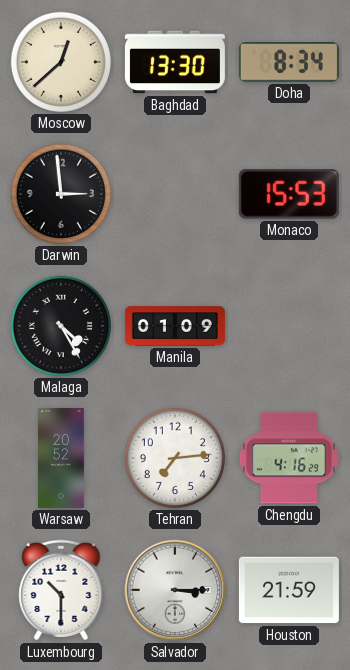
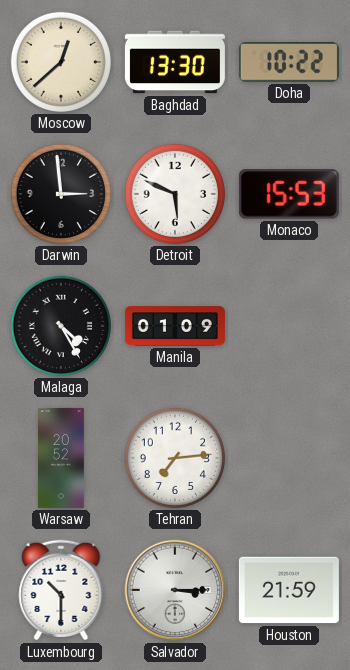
Doha: 8:34 -> 10:22 (289, 63)
Detroit: none -> 5:49 (175, 194)
Chengdu: 4:16 -> none (289, 458)
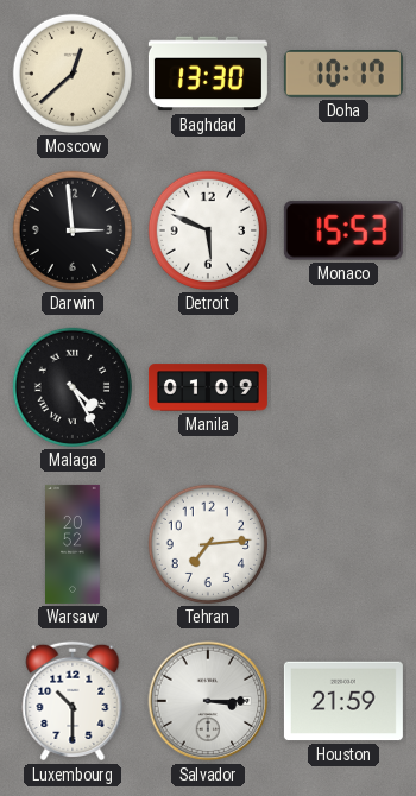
Doha: 10:22 -> 10:17 (343, 75)
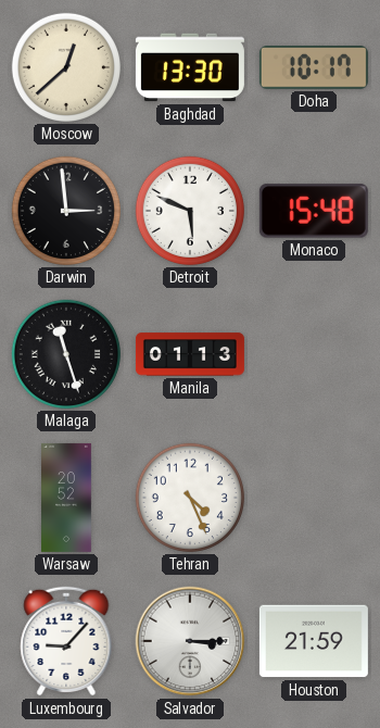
Monaco: 15:53 -> 15:48 (314, 211)
Malaga: 4:25 -> 11:27 (66, 354)
Manila: 01:09 -> 01:13 (190, 354)
Tehran: 7:14 -> 4:26 (190, 498)
Luxembourg: 10:30 -> 9:07 (66, 641)
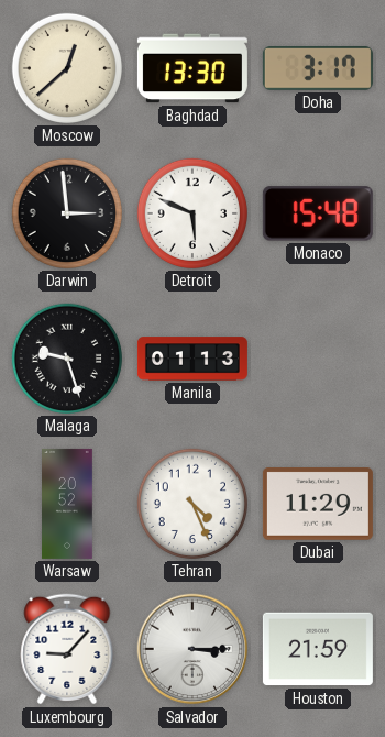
Doha: 10:17 -> 3:17 (318, 69)
Malaga: 11:27 -> 9:27 (67, 359)
Dubai: none -> 11:29 (318, 504)
